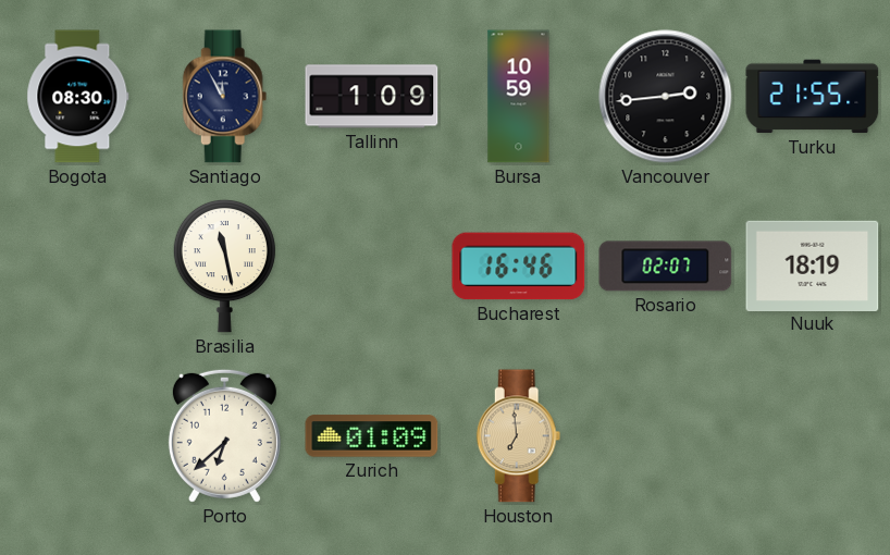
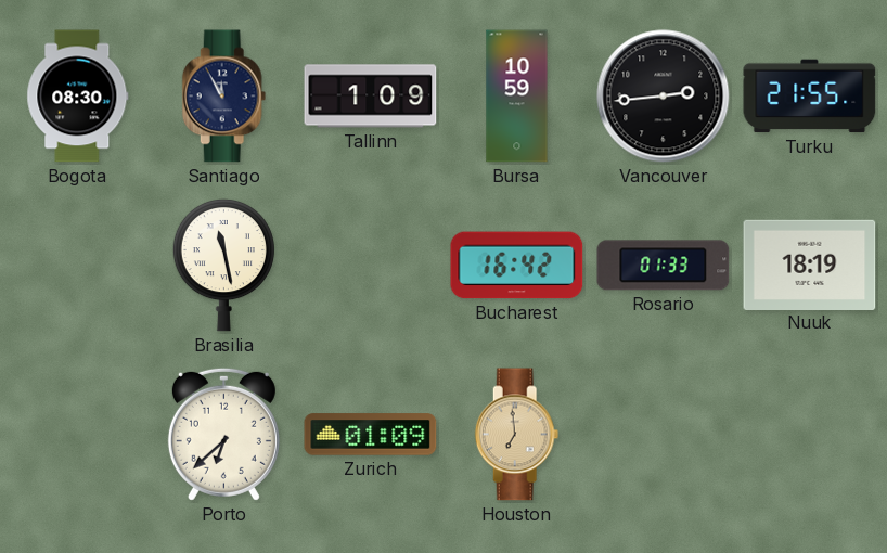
Bucharest: 16:46 -> 16:42 (517, 266)
Rosario: 02:07 -> 01:33 (664, 266)
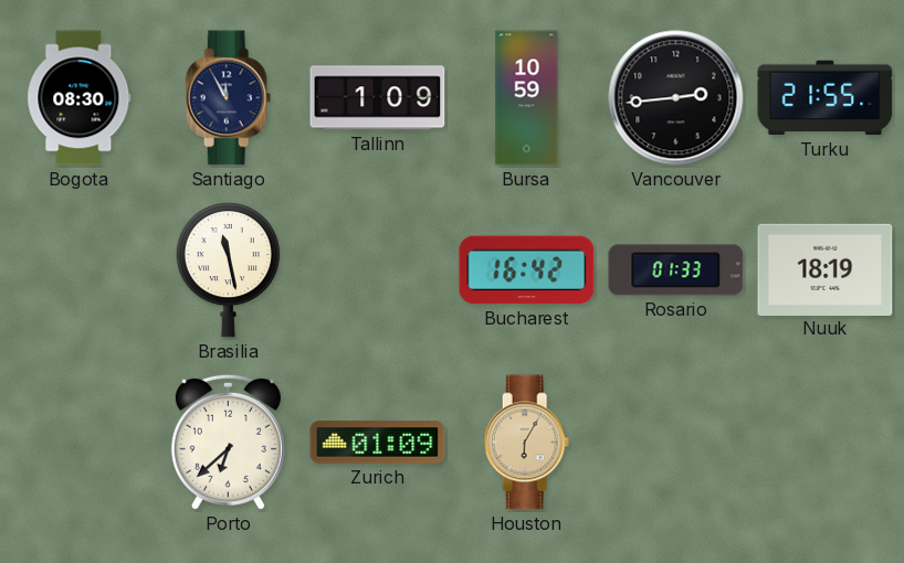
Houston: 6:59 -> 6:05 (527, 443)
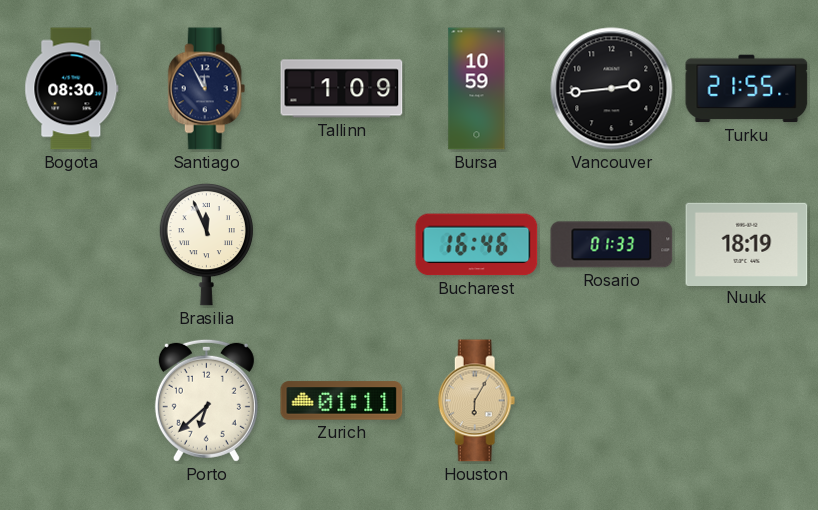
Brasilia: 11:28 -> 11:56 (206, 244)
Bucharest: 16:42 -> 16:46 (477, 245)
Zurich: 01:09 -> 01:11 (342, 401)
